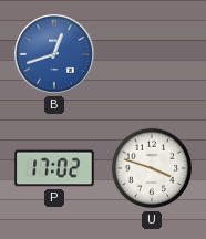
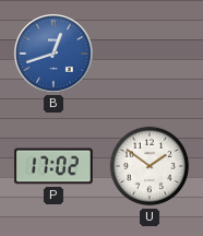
U: 3:48 -> 1:51 (150, 166)
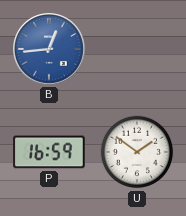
B: 12:42 -> 12:44 (50, 50)
P: 17:02 -> 16:59 (49, 152)
